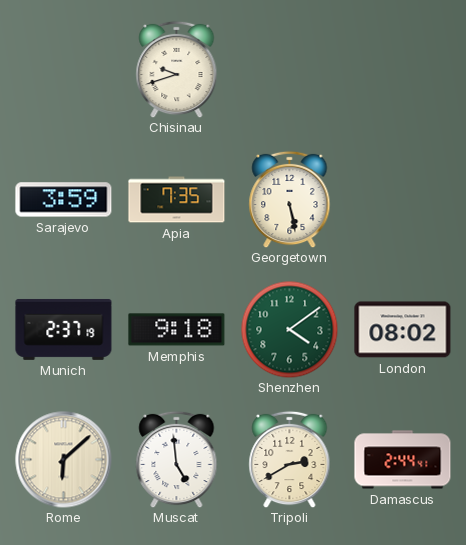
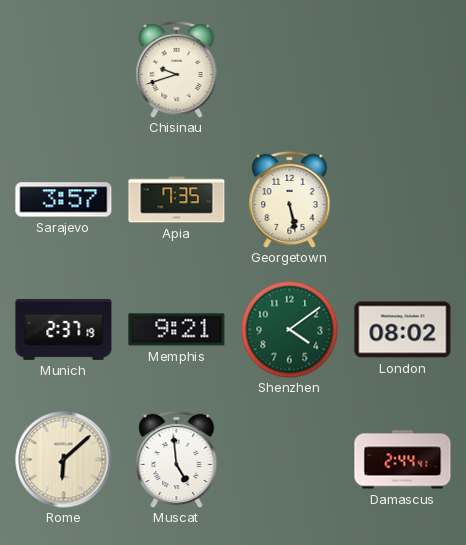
Sarajevo: 3:59 -> 3:57 (64, 200)
Memphis: 9:18 -> 9:21 (177, 330)
Tripoli: 2:40 -> none (290, 459)
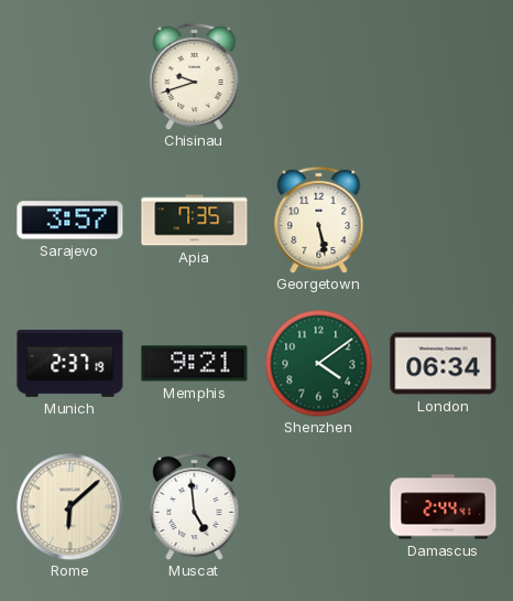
London: 08:02 -> 06:34 (444, 364)
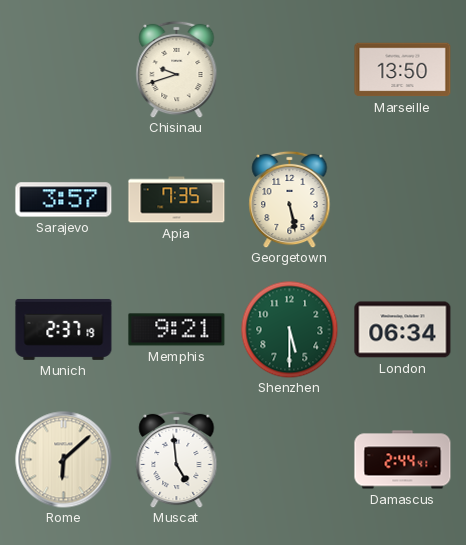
Marseille: none -> 13:50 (403, 70)
Shenzhen: 4:09 -> 5:30 (289, 329)
